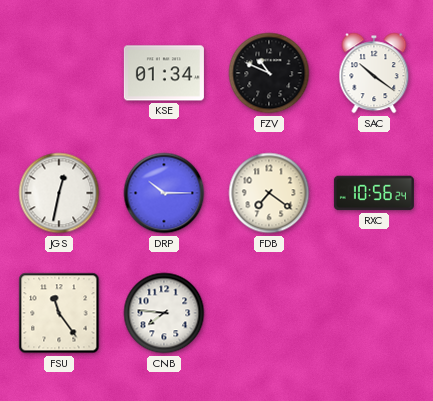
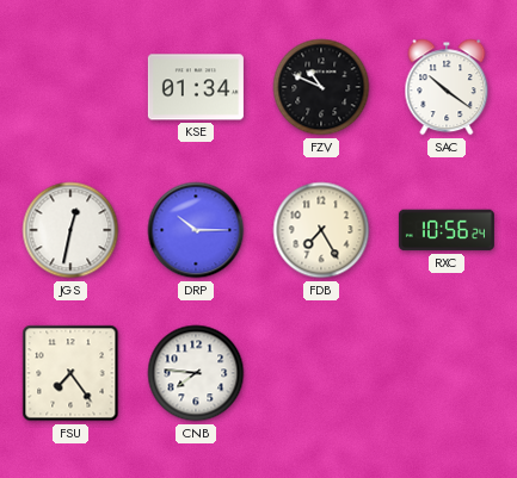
FDB: 7:21 -> 7:25 (321, 230)
FSU: 11:24 -> 7:24 (70, 373)
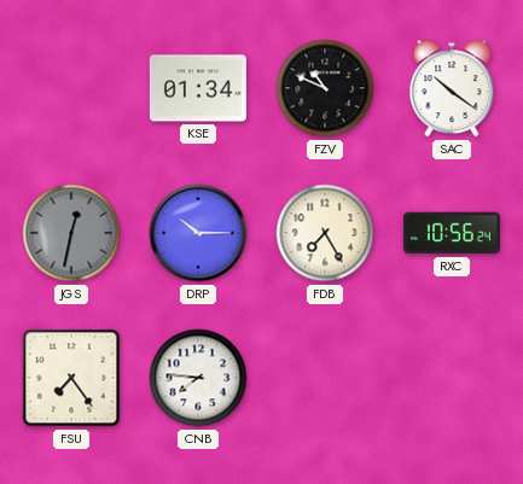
JGS dial: white -> grey (71, 233)
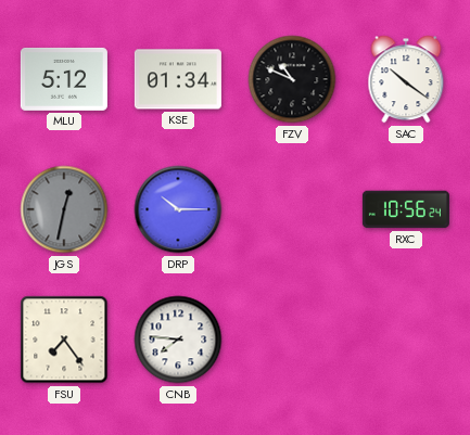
MLU: none -> 5:12 (64, 79)
FDB: 7:25 -> none (325, 233)
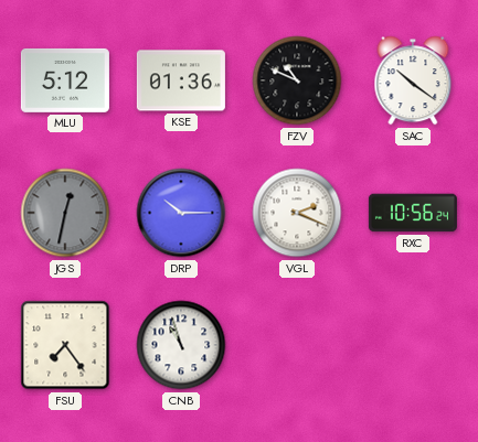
KSE: 01:34 -> 01:36 (181, 80)
VGL: none -> 2:19 (297, 213)
CNB: 7:46 -> 10:57 (181, 345)
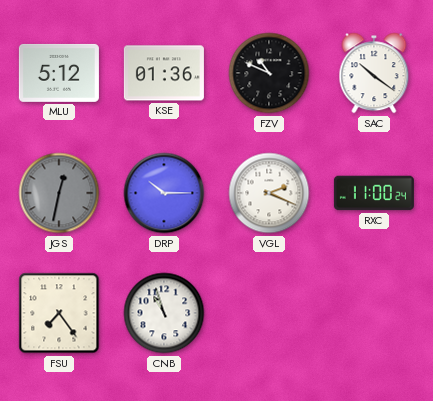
RXC: 10:56 -> 11:00 (374, 193)
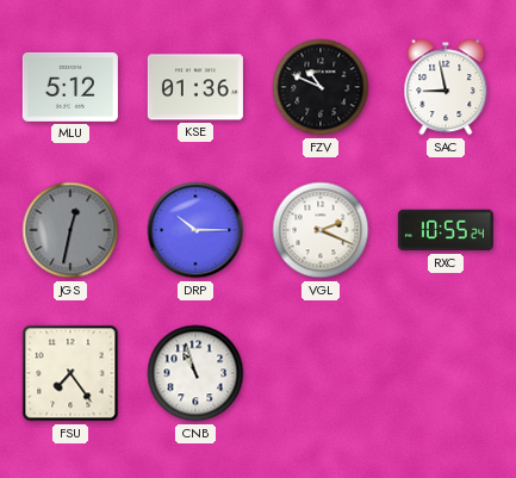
SAC: 10:21 -> 8:58 (446, 87)
RXC: 11:00 -> 10:55 (446, 230)
